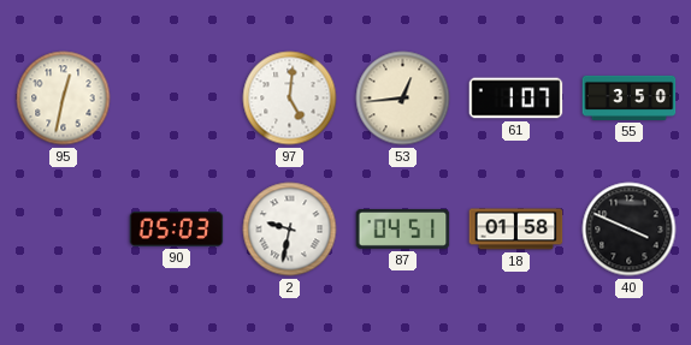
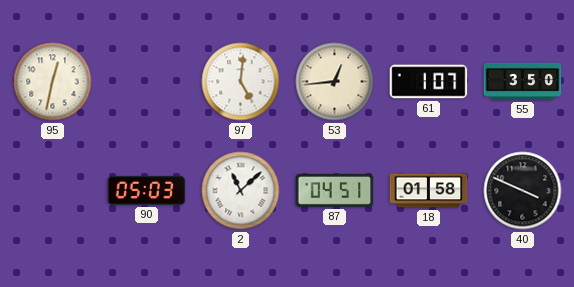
2: 9:32 -> 11:08 (241, 191)
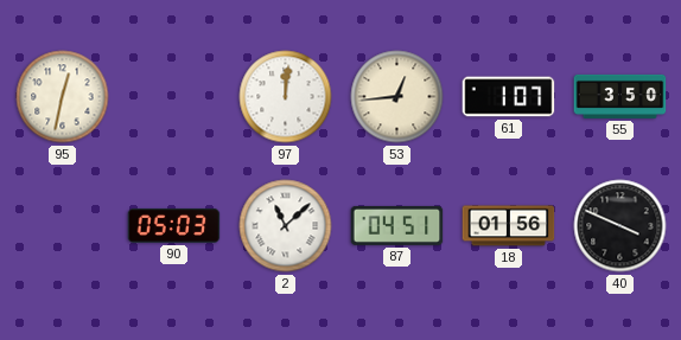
97: 5:01 -> 12:01 (286, 97)
18: 01:58 -> 01:56 (509, 226)
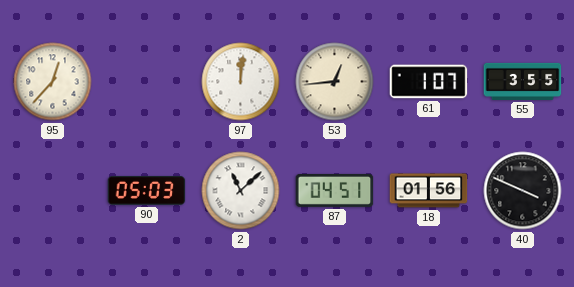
95: 12:32 -> 12:37 (53, 82)
55: 3:50 -> 3:55 (523, 81)
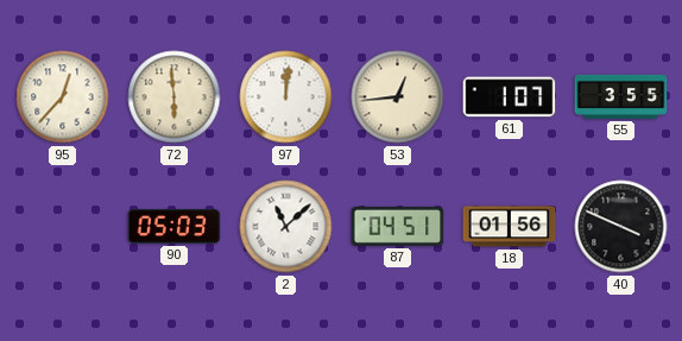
72: none -> 5:59 (175, 97)
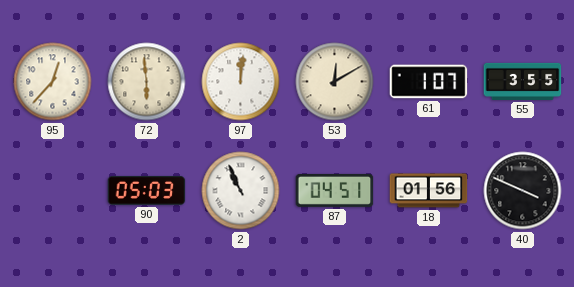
53: 12:44 -> 12:10 (335, 82)
2: 11:08 -> 10:56 (241, 191)
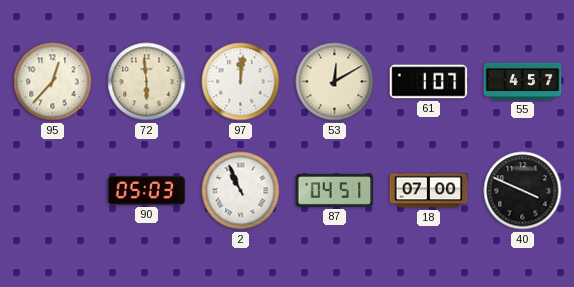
55: 3:55 -> 4:57 (523, 81)
18: 01:56 -> 07:00 (429, 191)
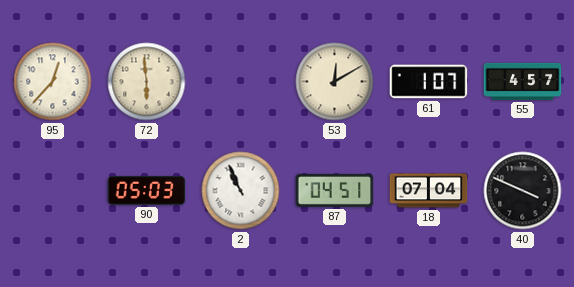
97: 12:01 -> none (241, 82)
18: 07:00 -> 07:04 (429, 191)
